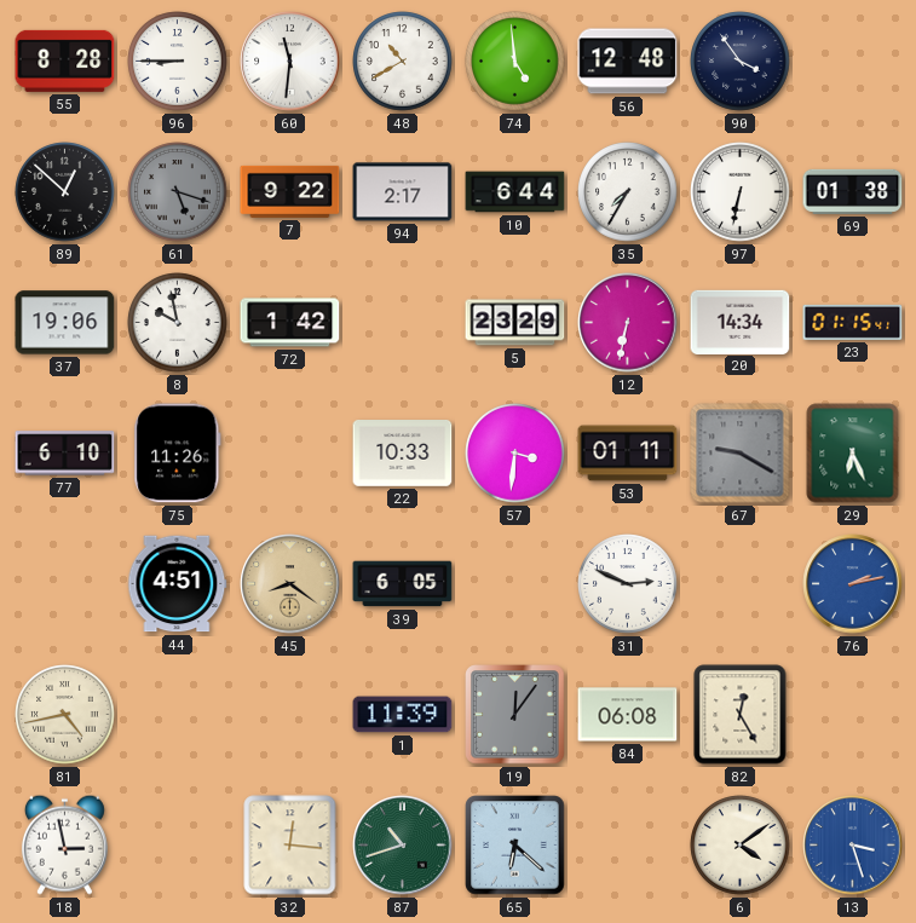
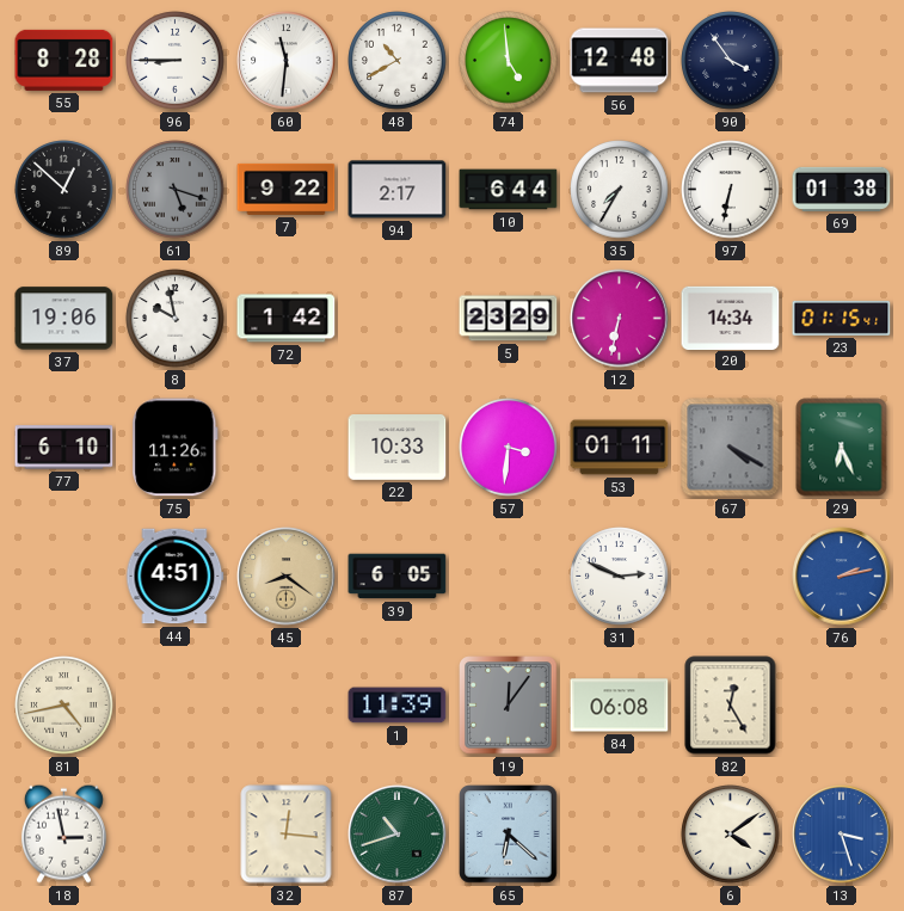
67: 9:20 -> 4:20 (731, 448)
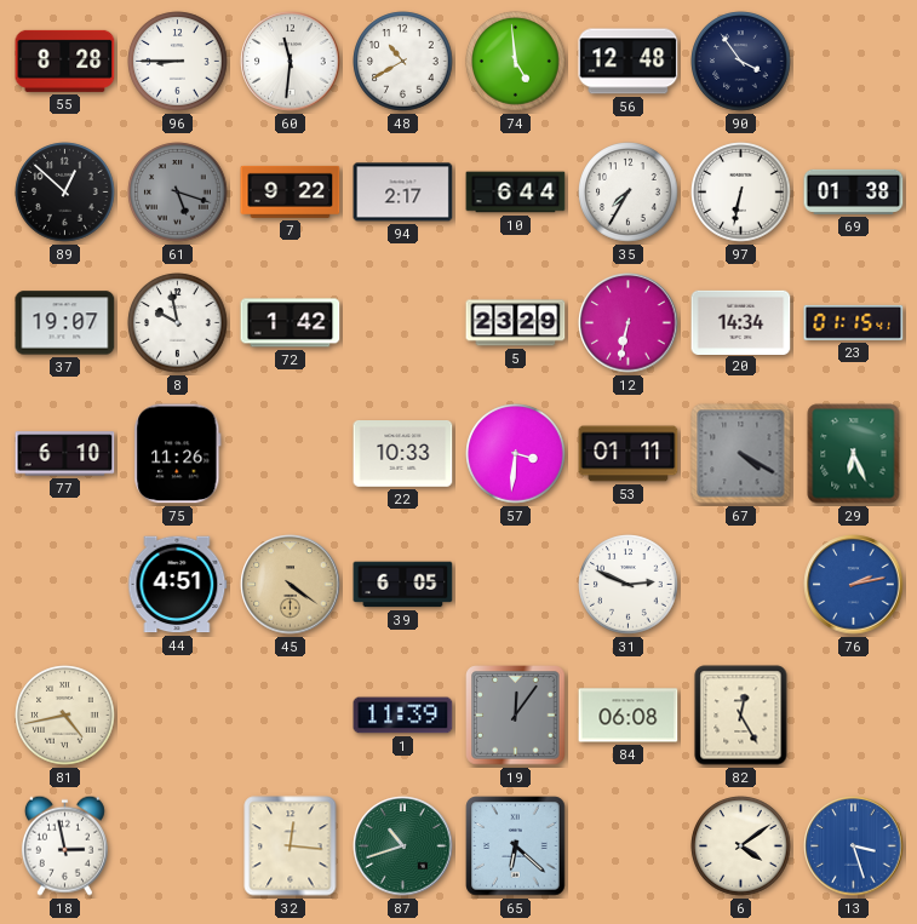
37: 19:06 -> 19:07 (65, 323)
45: 8:21 -> 4:21 (291, 585)
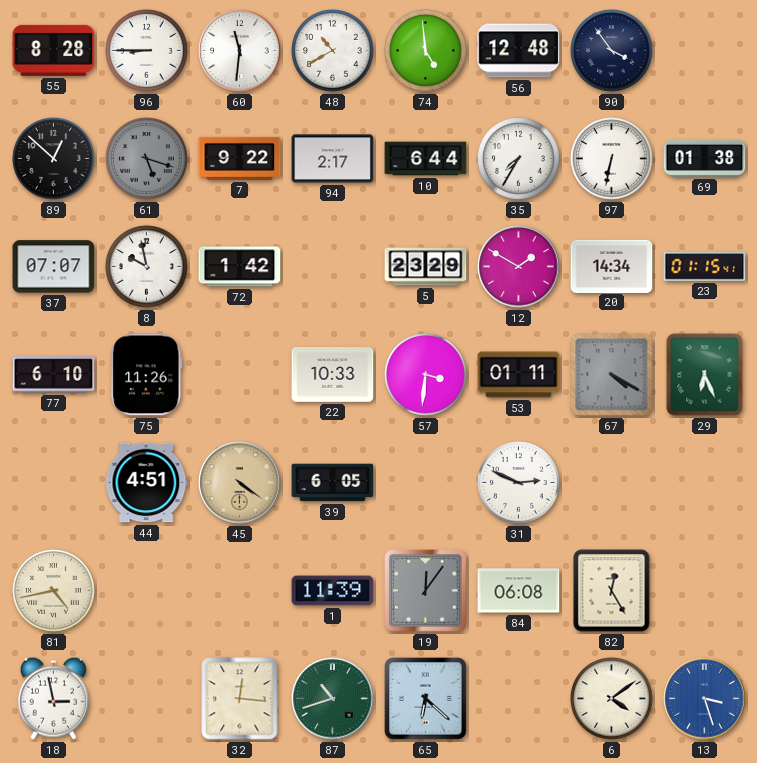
37: 19:07 -> 07:07 (54, 267)
12: 6:32 -> 1:50 (519, 267)
76: 2:13 -> none (854, 585)
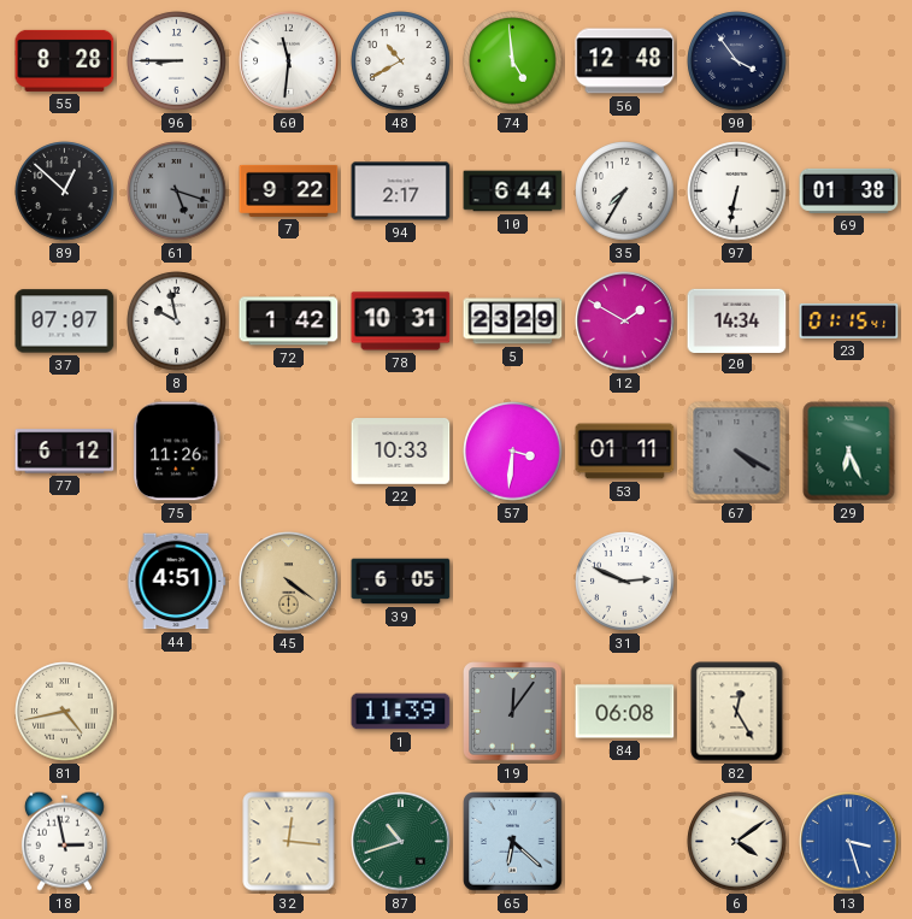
78: none -> 10:31 (401, 322)
77: 6:10 -> 6:12 (65, 452)
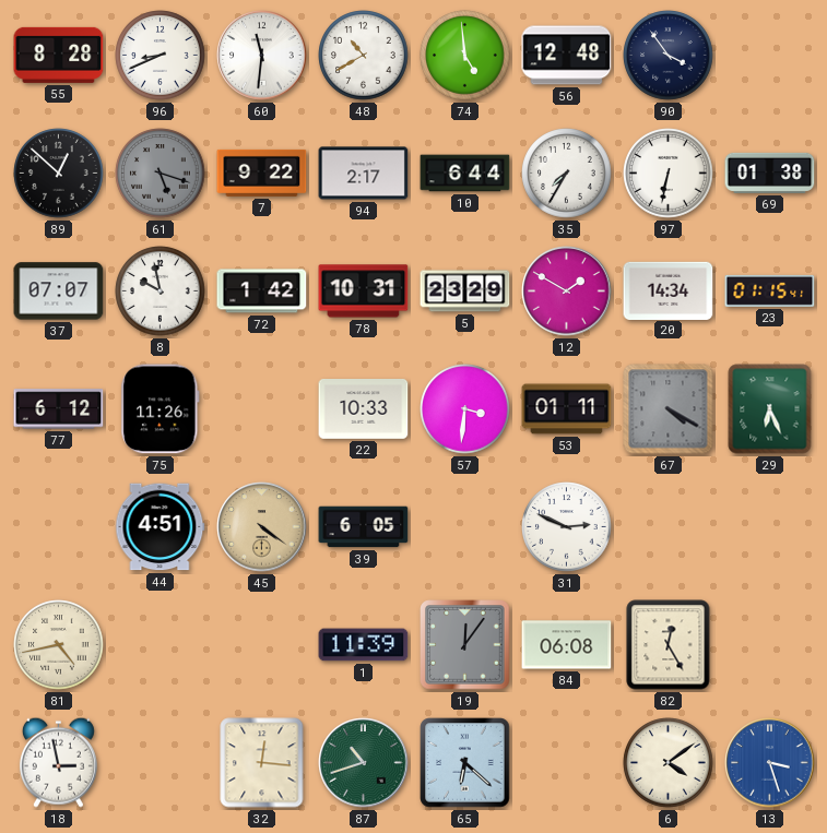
96: 8:45 -> 8:41 (161, 56)
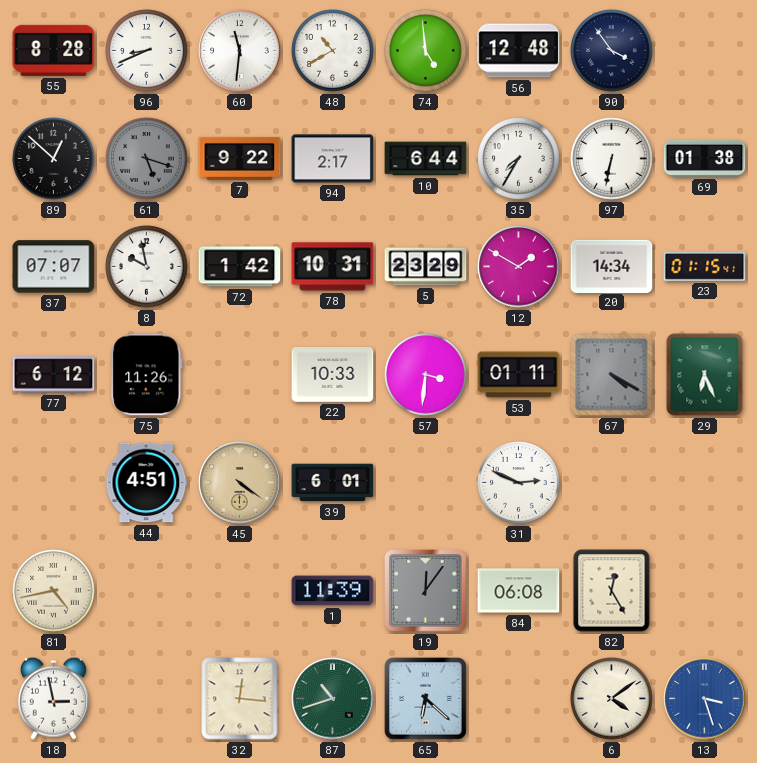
39: 6:05 -> 6:01 (333, 483)
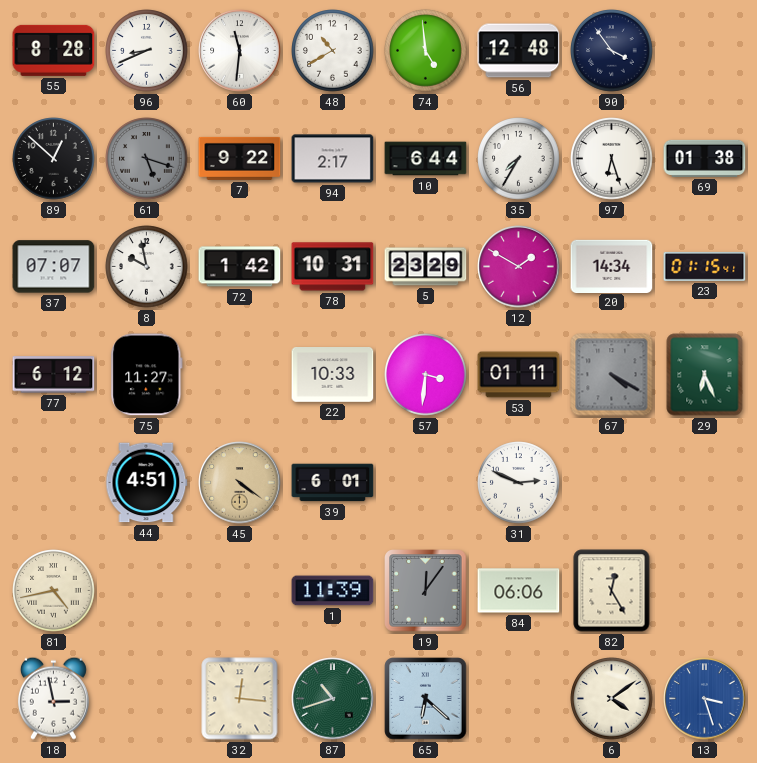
97: 6:32 -> 6:27 (612, 159)
75: 11:26 -> 11:27 (147, 375)
84: 06:08 -> 06:06 (519, 591)
